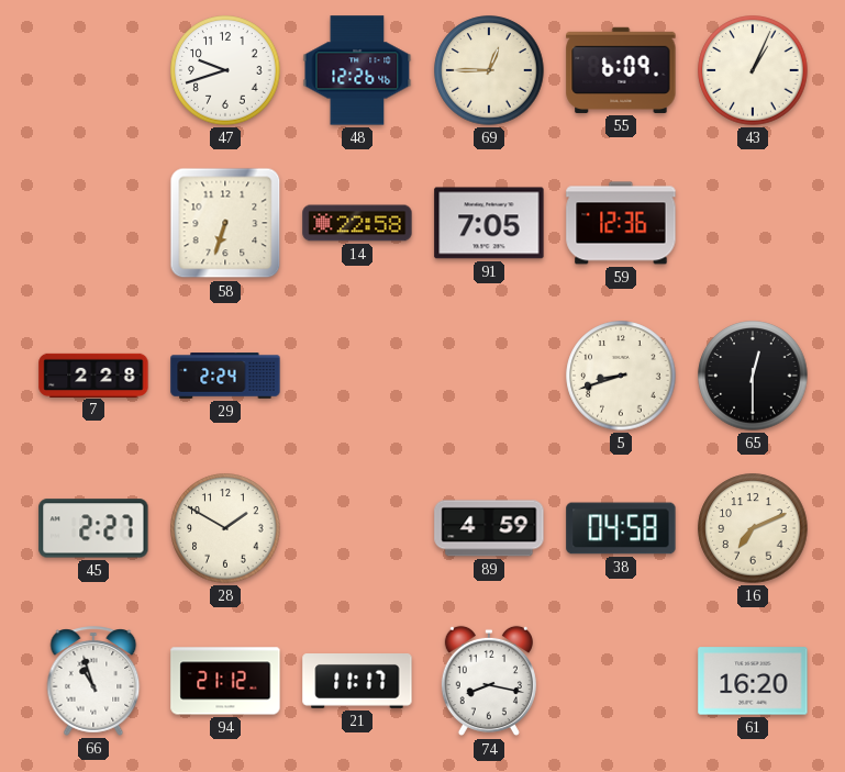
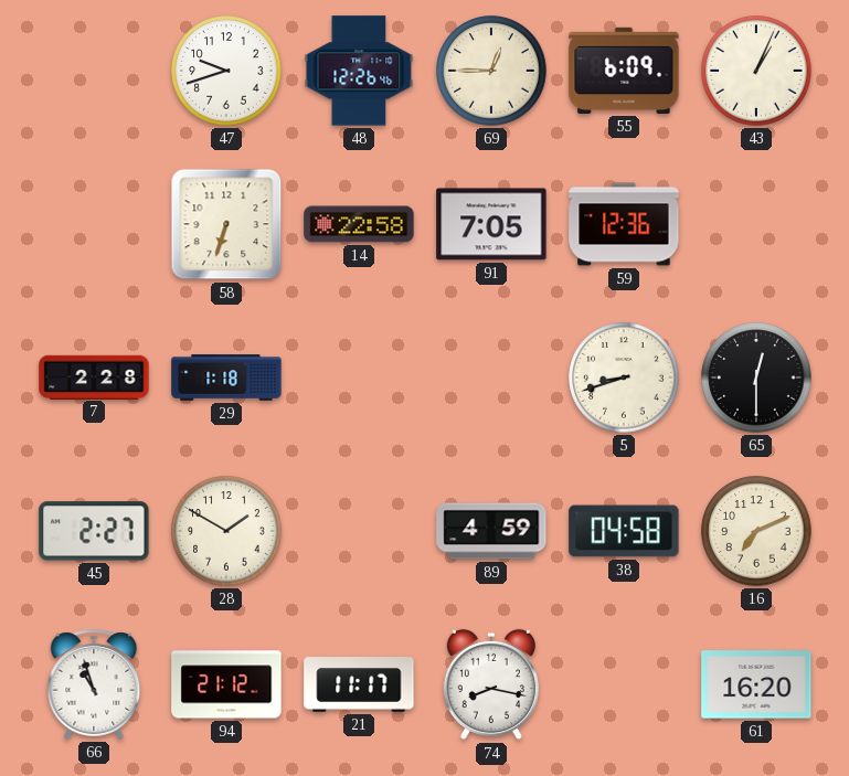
29: 2:24 -> 1:18 (226, 378)
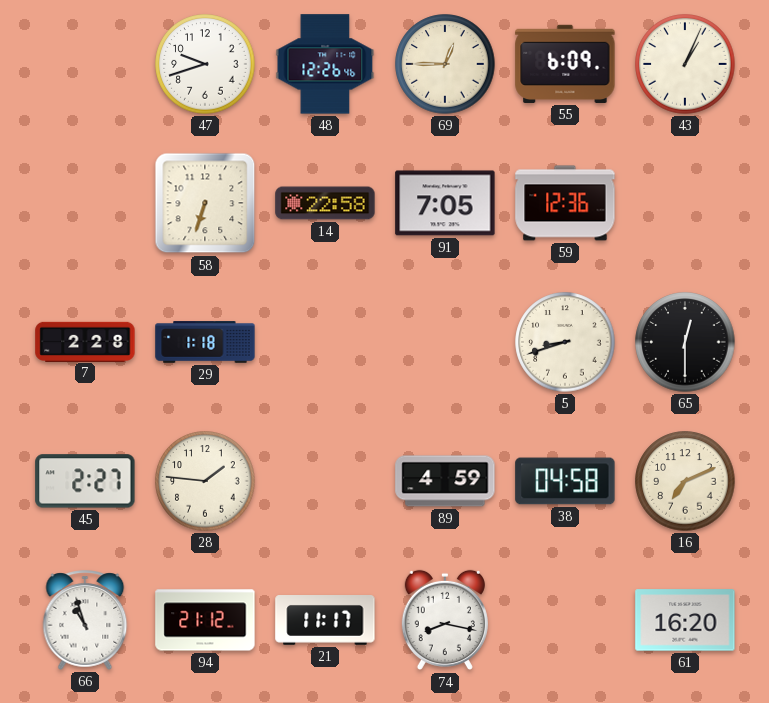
28: 1:50 -> 1:46 (205, 481)
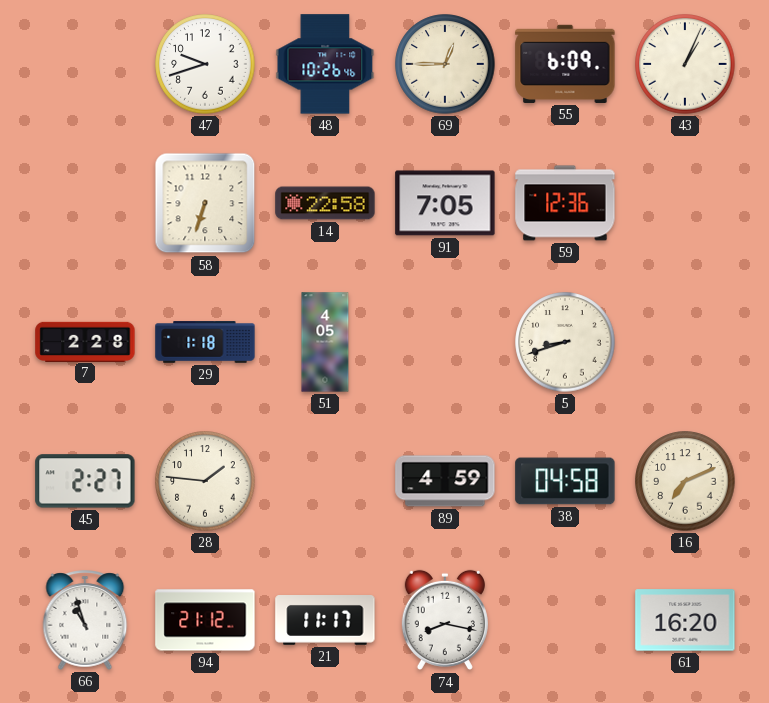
48: 12:26 -> 10:26 (325, 64)
51: none -> 4:05 (325, 342)
65: 12:30 -> none (685, 342)
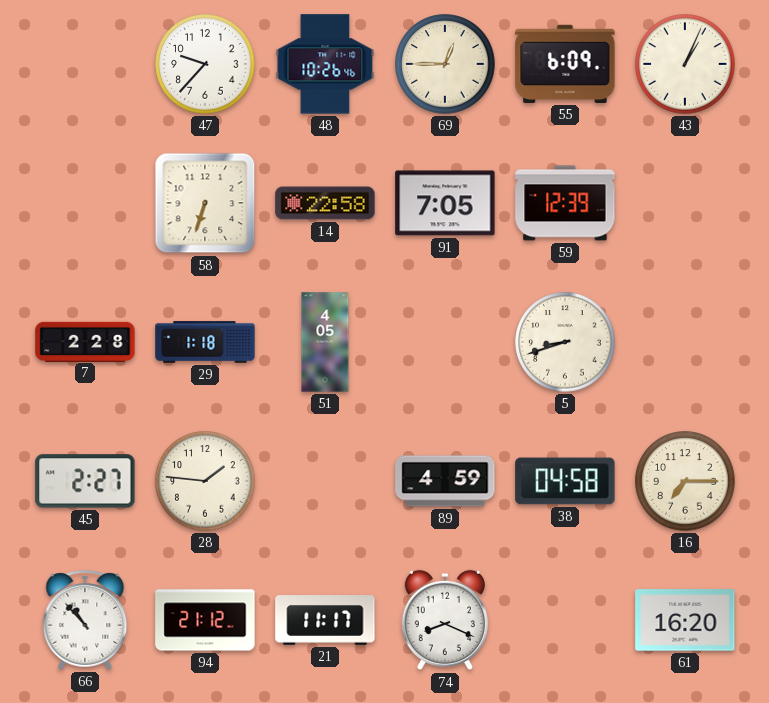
47: 9:42 -> 9:37 (205, 64)
59: 12:36 -> 12:39 (565, 203)
16: 7:11 -> 7:15 (685, 481)
66: 10:57 -> 10:53 (85, 620)
74: 8:17 -> 8:19 (445, 620)
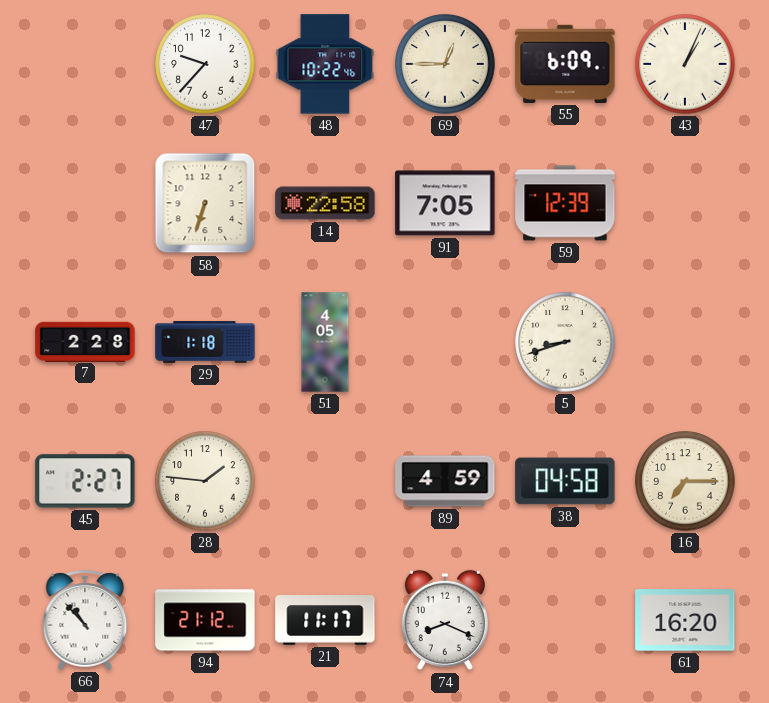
48: 10:26 -> 10:22 (325, 64)
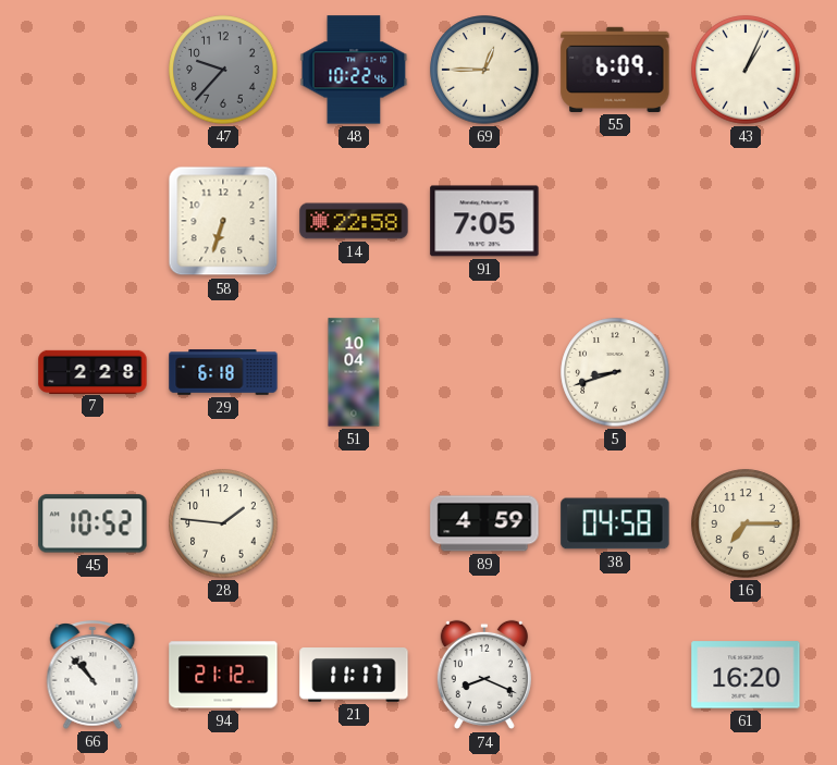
47 dial: white -> grey (223, 70)
59: 12:39 -> none (565, 203)
29: 1:18 -> 6:18 (223, 372)
51: 4:05 -> 10:04 (354, 372)
45: 2:27 -> 10:52 (93, 523)
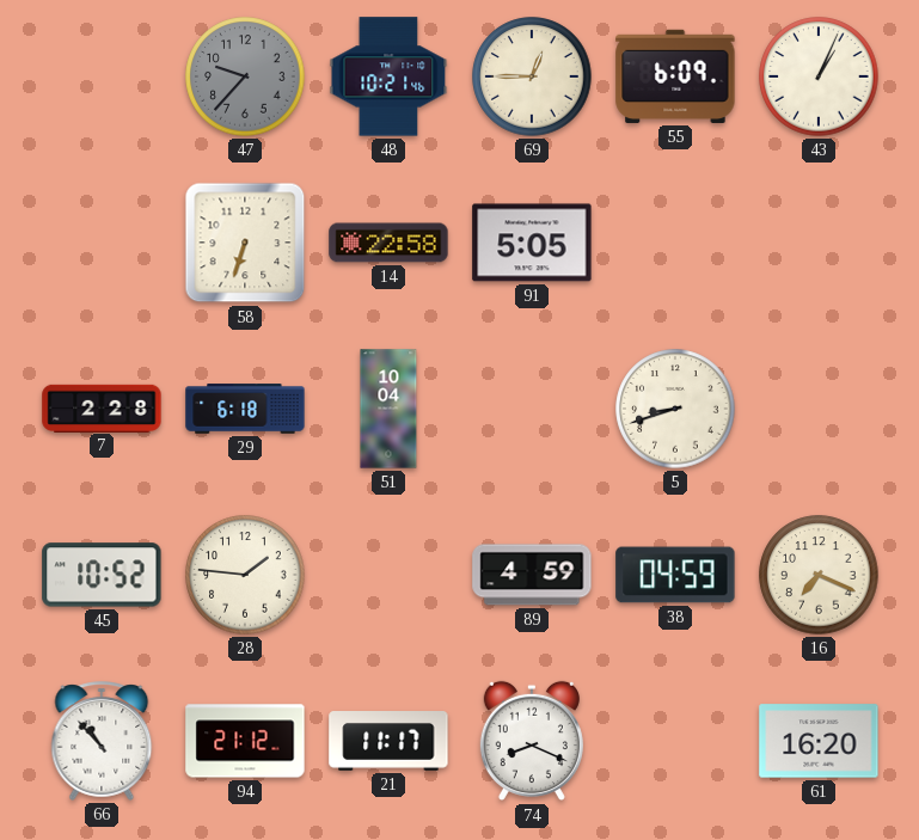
48: 10:22 -> 10:21 (388, 76)
91: 7:05 -> 5:05 (532, 243)
38: 04:58 -> 04:59 (675, 575)
16: 7:15 -> 7:19 (819, 575)
